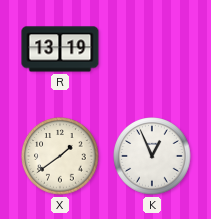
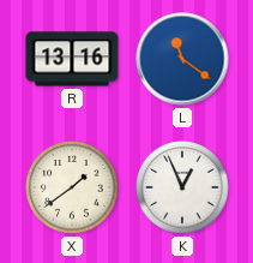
R: 13:19 -> 13:16 (72, 59)
L: none -> 11:21 (182, 59)
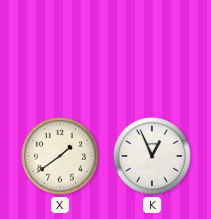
R: 13:16 -> none (72, 59)
L: 11:21 -> none (182, 59)
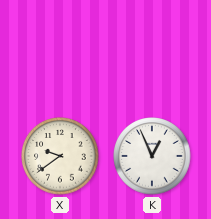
X: 1:39 -> 9:39 (60, 156)
